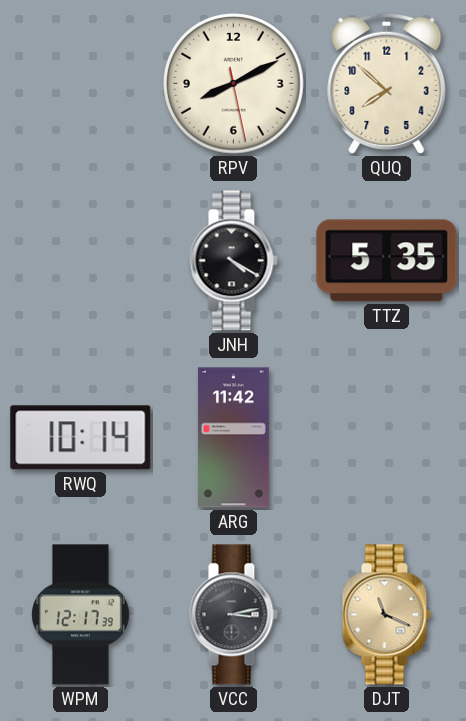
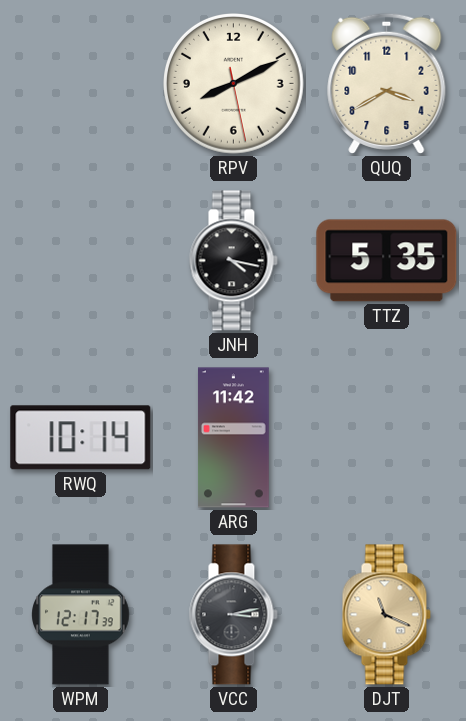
QUQ: 7:52 -> 3:40 (387, 83)
JNH: 4:20 -> 4:17 (233, 261)
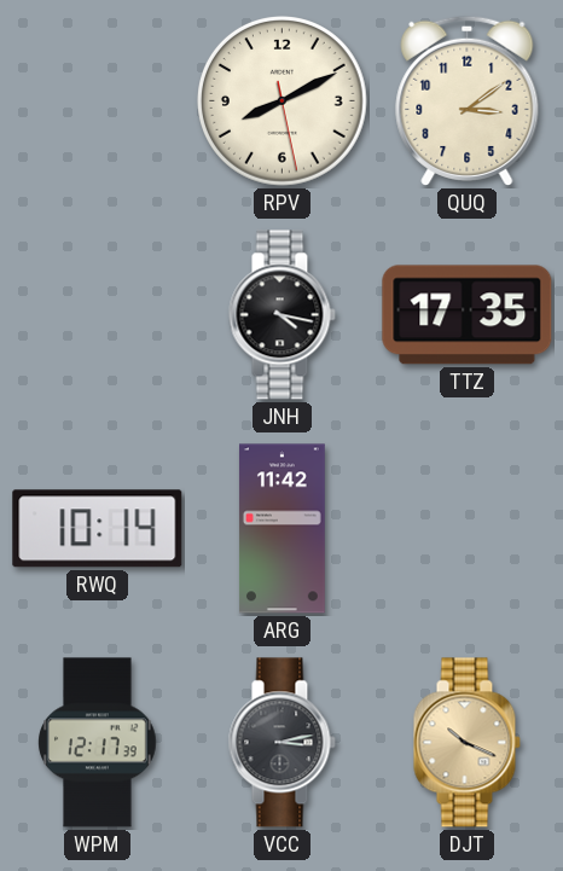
QUQ: 3:40 -> 3:09 (468, 100)
TTZ: 5:35 -> 17:35 (468, 315)
DJT: 11:19 -> 10:19 (466, 743)
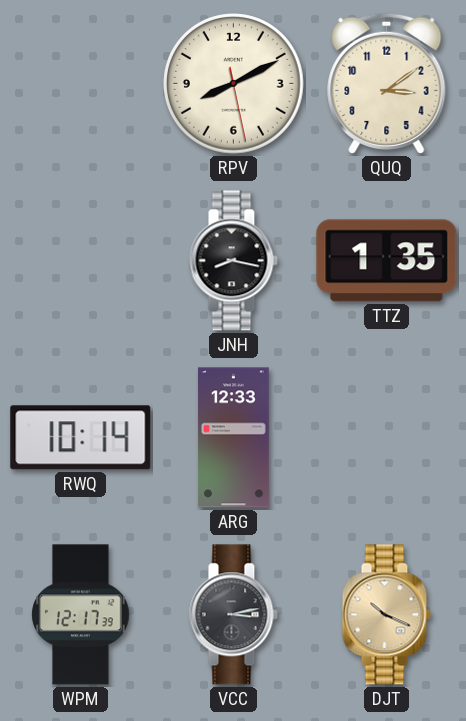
JNH: 4:17 -> 8:17 (233, 261)
TTZ: 17:35 -> 1:35 (387, 261)
ARG: 11:42 -> 12:33 (233, 438)
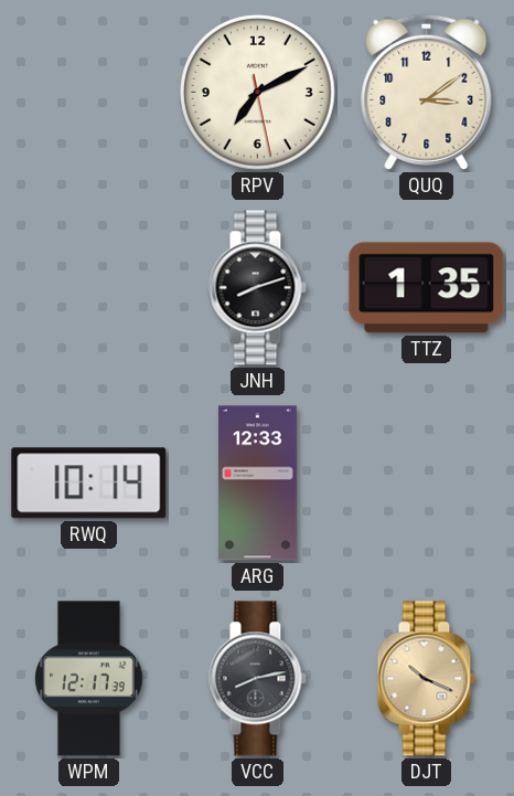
RPV: 8:10 -> 7:10 (258, 93)
JNH: 8:17 -> 8:12 (257, 288)
VCC: 3:13 -> 8:13 (257, 679)
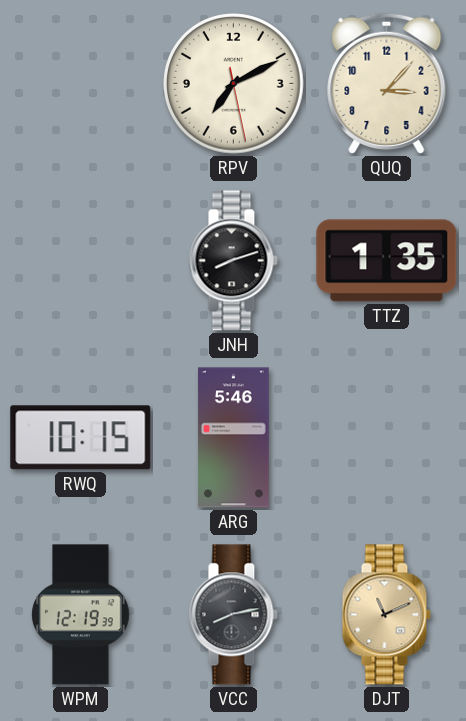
QUQ: 3:09 -> 3:07 (387, 83)
RWQ: 10:14 -> 10:15 (81, 438)
ARG: 12:33 -> 5:46 (233, 438)
WPM: 12:17 -> 12:19 (81, 615)
DJT: 10:19 -> 11:11 (386, 615)
